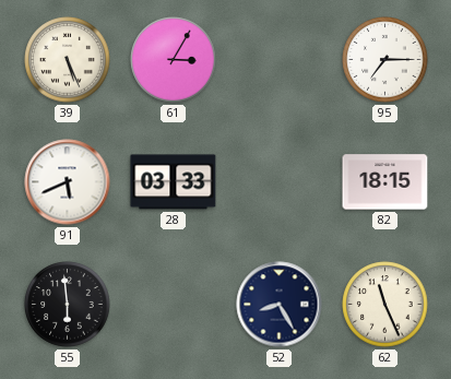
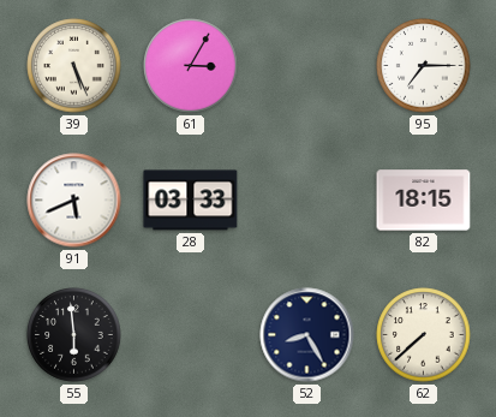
62: 11:26 -> 7:38 (424, 335)
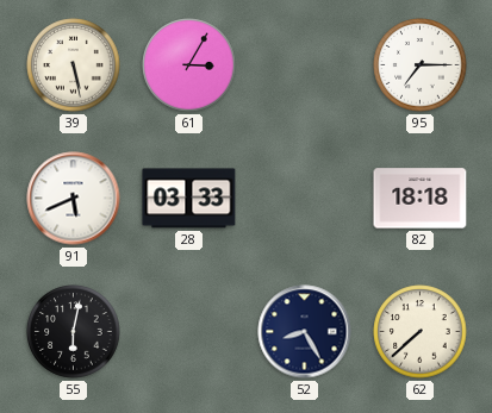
39: 5:26 -> 5:28 (74, 65)
82: 18:15 -> 18:18 (421, 199)
55: 5:59 -> 6:02 (74, 332)
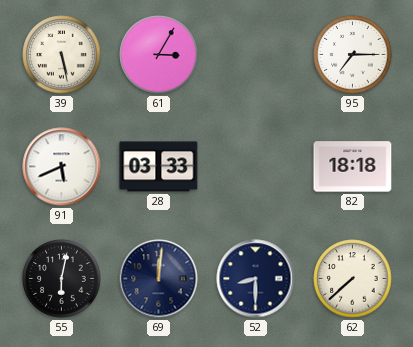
69: none -> 12:01 (159, 279)
52: 8:25 -> 8:30 (256, 279)
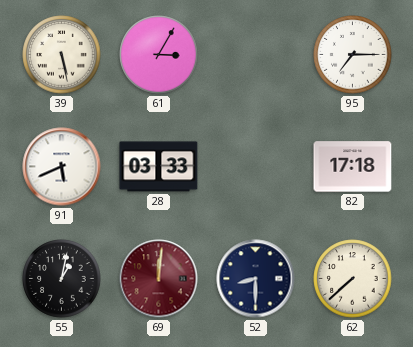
82: 18:18 -> 17:18 (353, 167)
55: 6:02 -> 1:02 (62, 279)
69 dial: navy -> burgundy (159, 279)
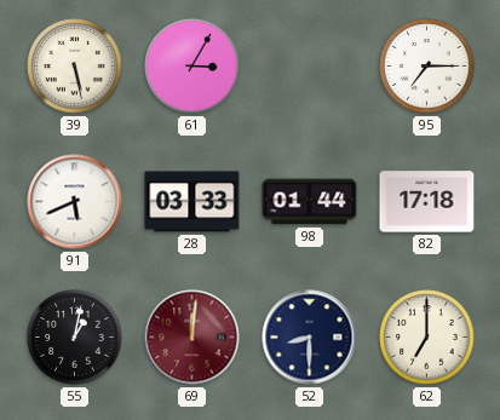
98: none -> 01:44 (310, 202)
62: 7:38 -> 7:00 (427, 338)
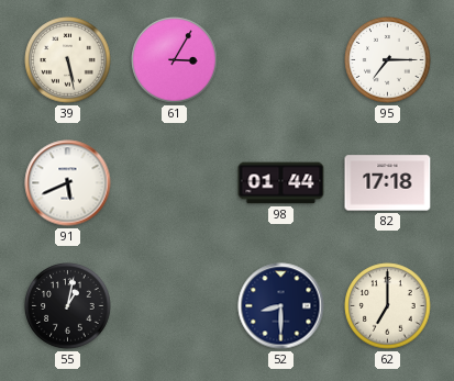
28: 03:33 -> none (192, 202)
69: 12:01 -> none (192, 338)
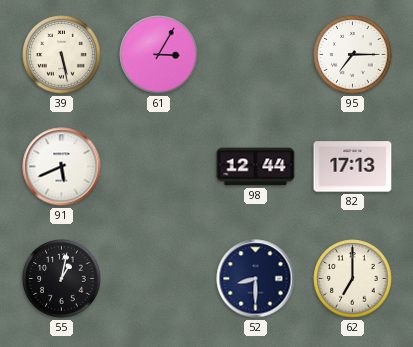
98: 01:44 -> 12:44 (256, 167)
82: 17:18 -> 17:13 (353, 167)
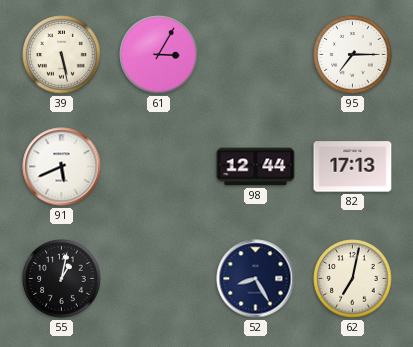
52: 8:30 -> 8:25 (256, 279)
62: 7:00 -> 7:02 (353, 279)
